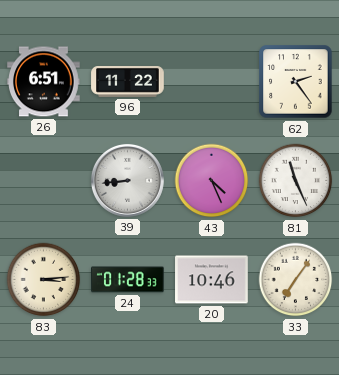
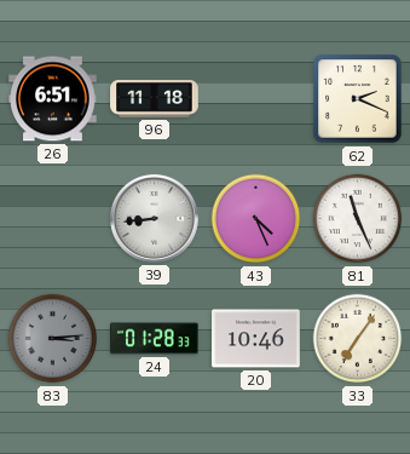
96: 11:22 -> 11:18 (155, 99)
62: 2:24 -> 2:19 (358, 99)
83 dial: cream -> grey (53, 339)
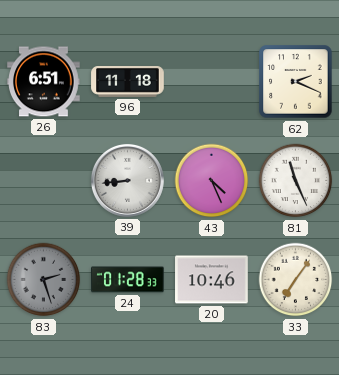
83: 3:14 -> 2:27 (44, 280)
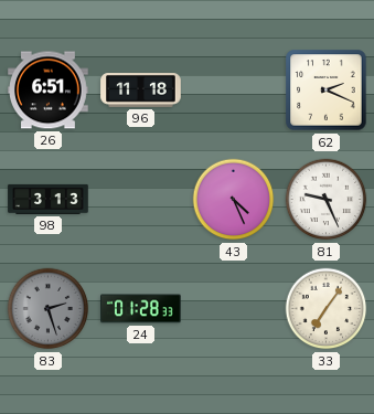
98: none -> 3:13 (49, 199)
39: 8:44 -> none (127, 180)
81: 11:26 -> 9:26 (327, 200)
20: 10:46 -> none (212, 280)
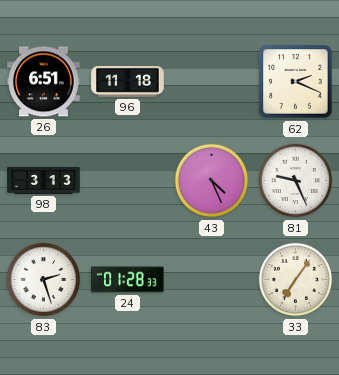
83 dial: grey -> white (44, 280)
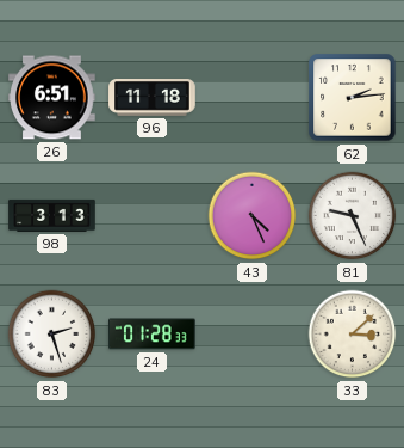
62: 2:19 -> 2:14 (353, 98)
33: 7:06 -> 3:08 (353, 335)
